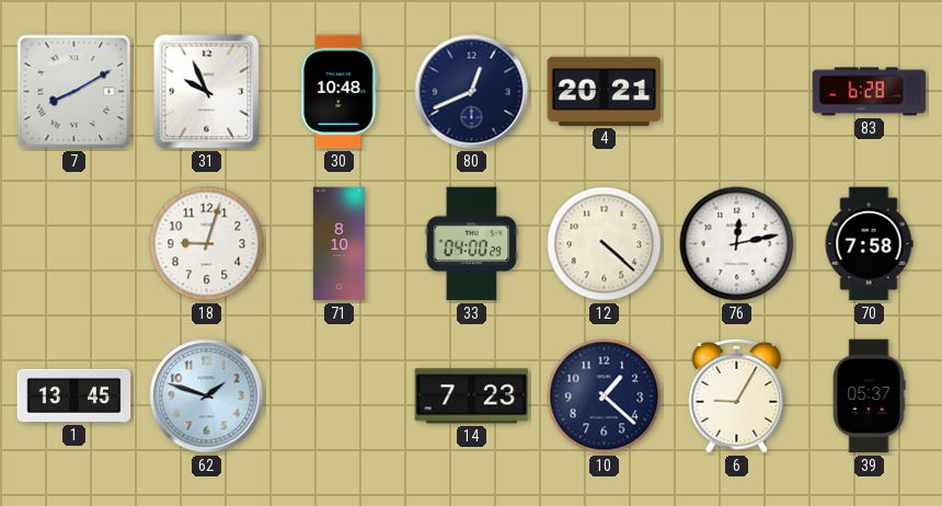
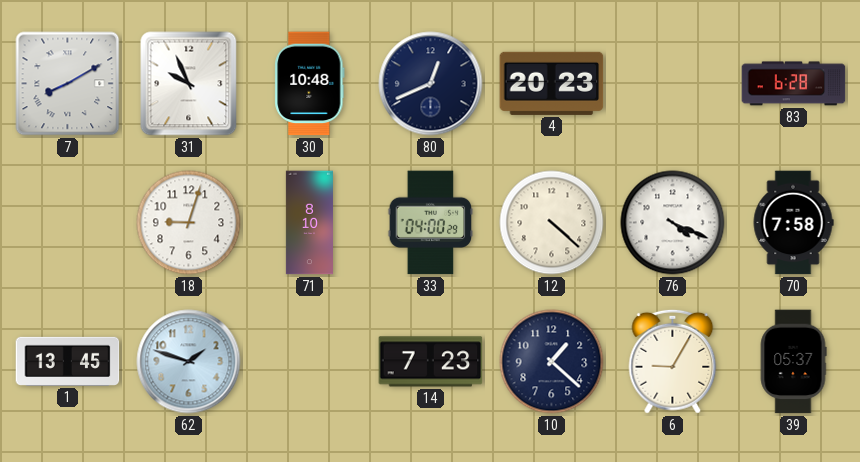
4: 20:21 -> 20:23 (552, 83)
76: 12:13 -> 4:19 (673, 223)
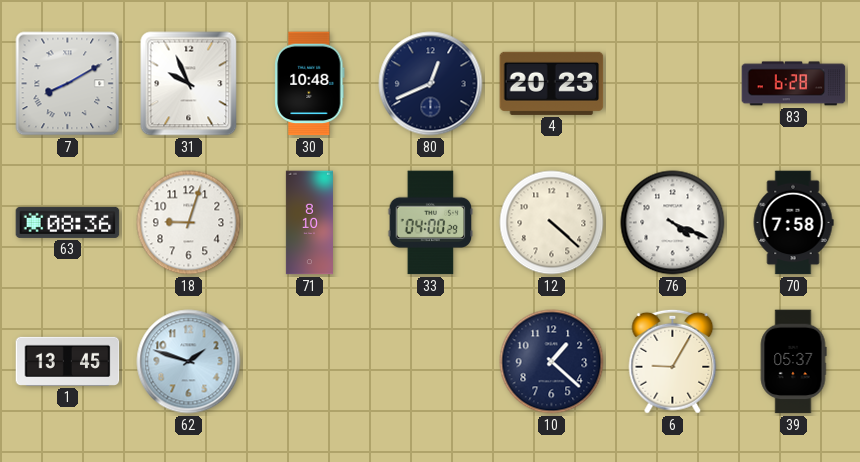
63: none -> 08:36 (68, 222)
14: 7:23 -> none (431, 362)
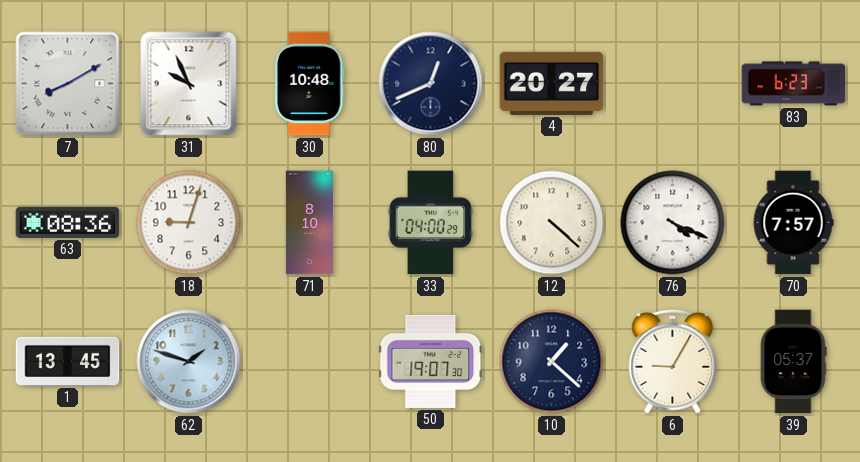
4: 20:23 -> 20:27 (552, 83)
83: 6:28 -> 6:23 (794, 84)
70: 7:58 -> 7:57 (793, 223)
50: none -> 19:07 (431, 361)
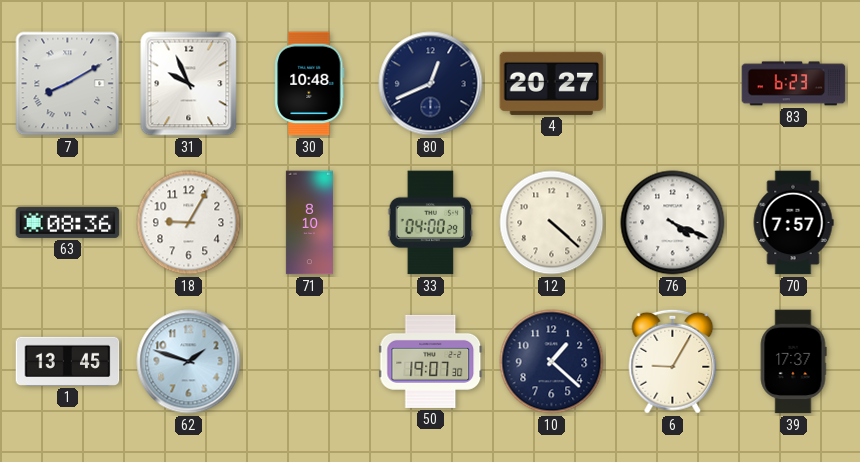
18: 9:03 -> 9:05 (189, 223)
39: 05:37 -> 17:37 (793, 362)
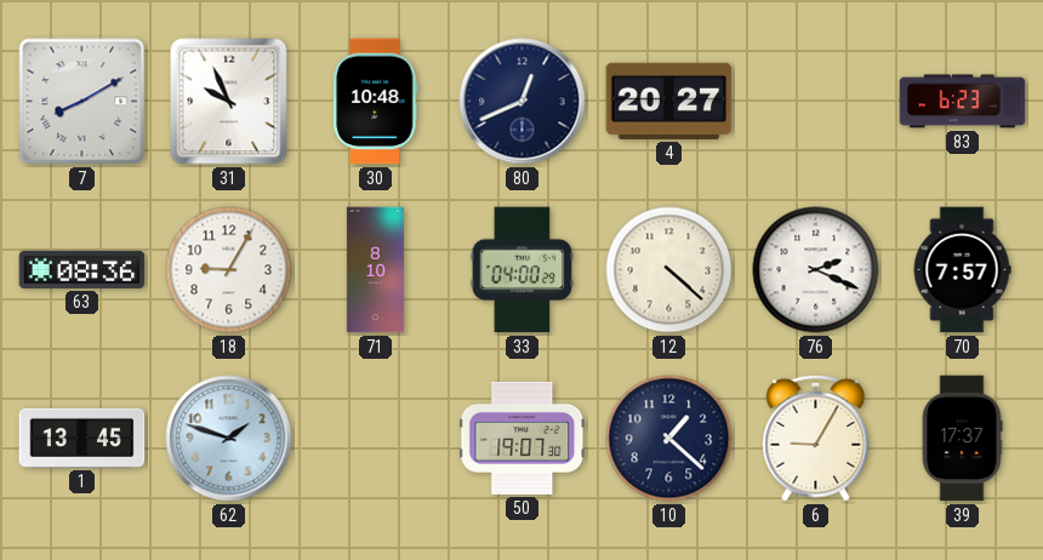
76: 4:19 -> 2:19 (816, 270)
